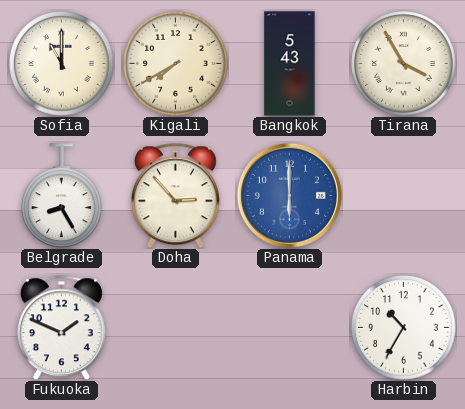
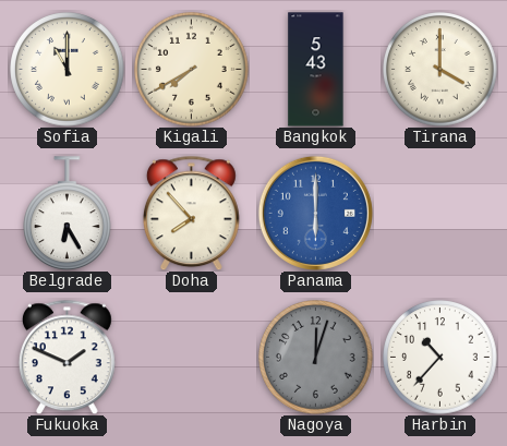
Tirana: 3:55 -> 4:00 (440, 70)
Belgrade: 8:25 -> 6:25 (68, 213)
Doha: 2:53 -> 7:53 (191, 213)
Nagoya: none -> 12:03 (316, 358)
Harbin: 10:35 -> 10:37 (440, 358)
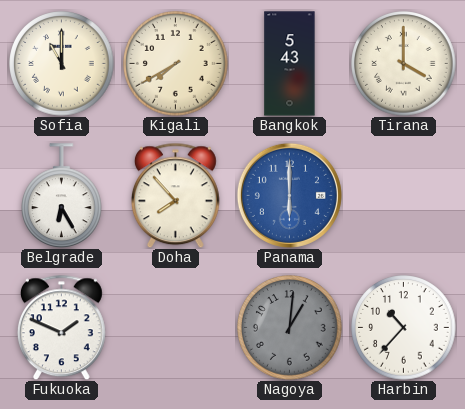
Nagoya: 12:03 -> 1:01 (290, 328)
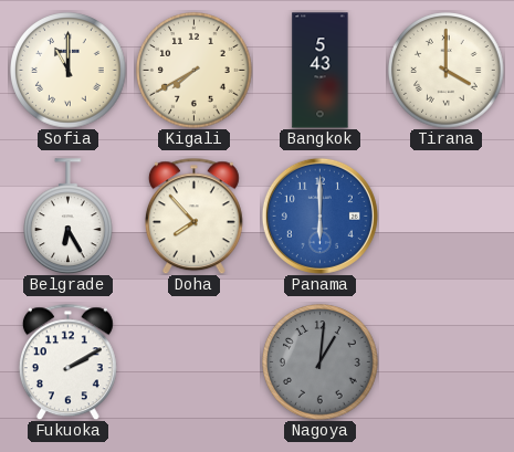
Fukuoka: 1:49 -> 2:10 (67, 361)
Harbin: 10:37 -> none (404, 328)
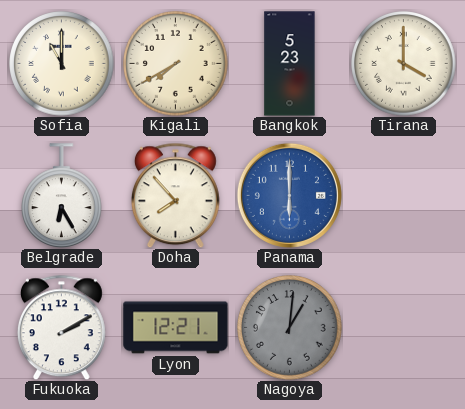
Bangkok: 5:43 -> 5:23 (290, 64)
Lyon: none -> 12:21 (176, 328)
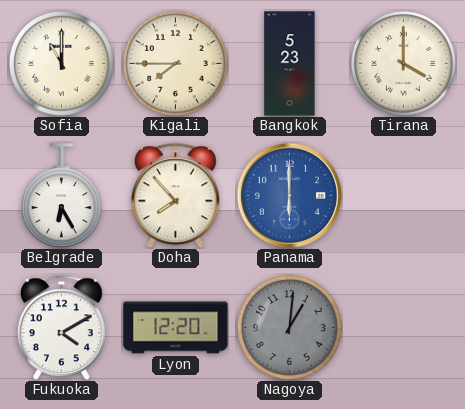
Kigali: 7:40 -> 7:45 (176, 64)
Fukuoka: 2:10 -> 4:10 (61, 327)
Lyon: 12:21 -> 12:20 (176, 328)
